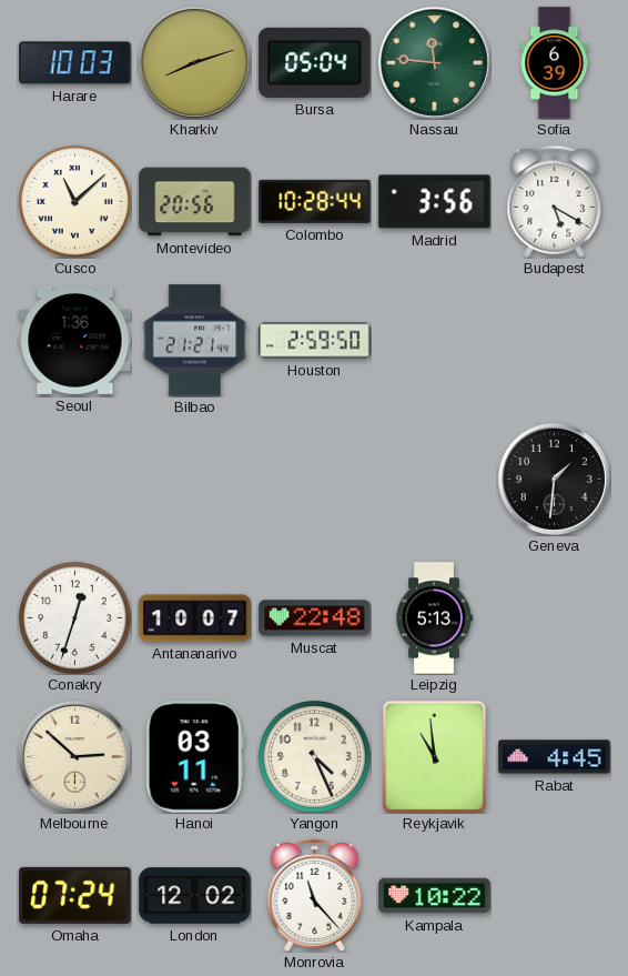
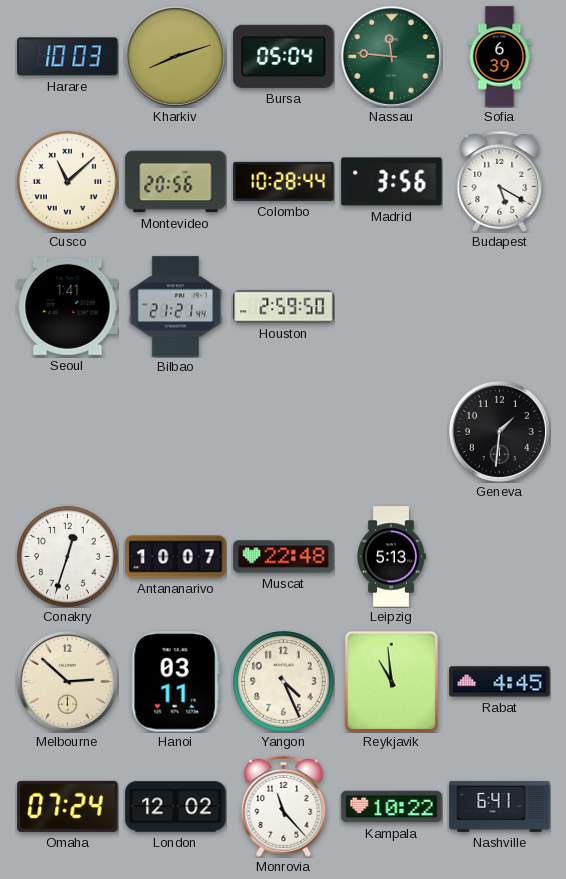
Seoul: 1:36 -> 1:41 (68, 306)
Nashville: none -> 6:41 (500, 807)
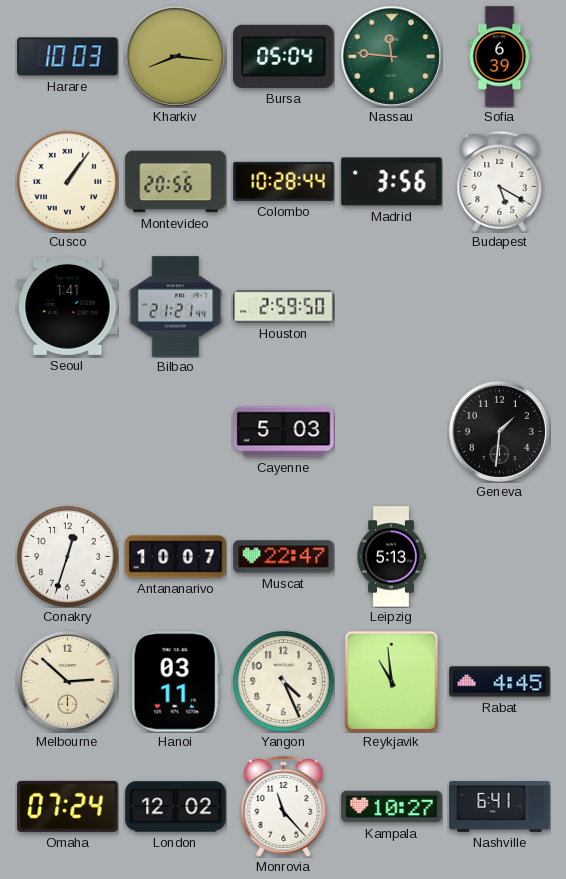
Kharkiv: 8:12 -> 8:16 (175, 56)
Cusco: 11:08 -> 1:06 (68, 182)
Cayenne: none -> 5:03 (284, 432)
Muscat: 22:48 -> 22:47 (284, 557)
Kampala: 10:22 -> 10:27 (392, 807)
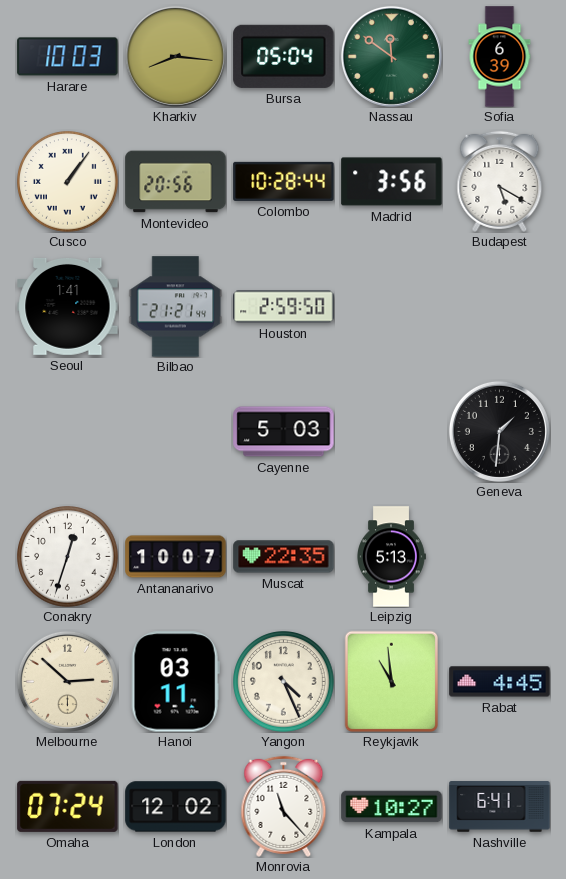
Nassau: 11:46 -> 11:51 (391, 56)
Muscat: 22:47 -> 22:35 (284, 557)
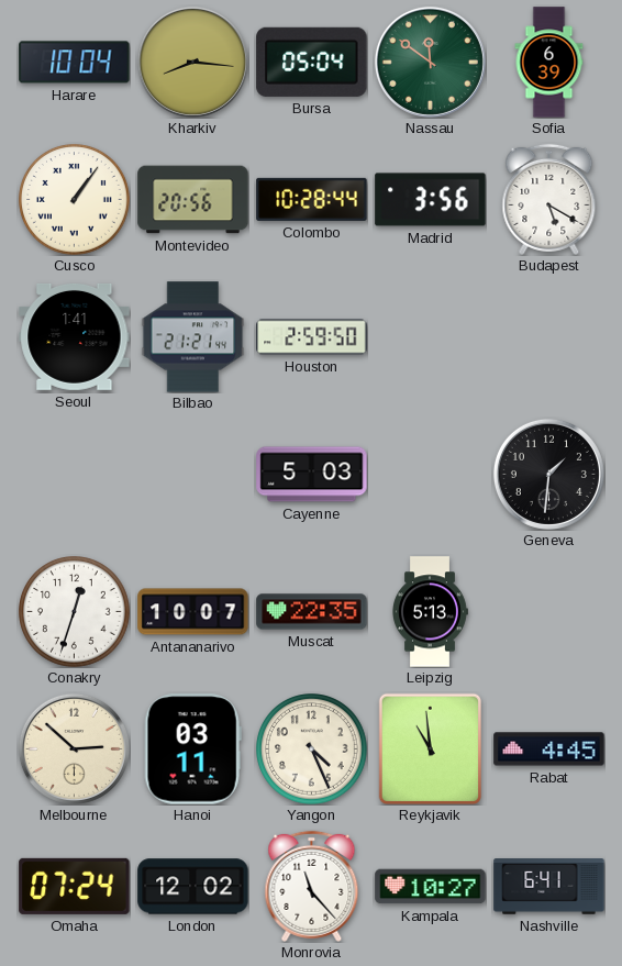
Harare: 10:03 -> 10:04 (75, 63)
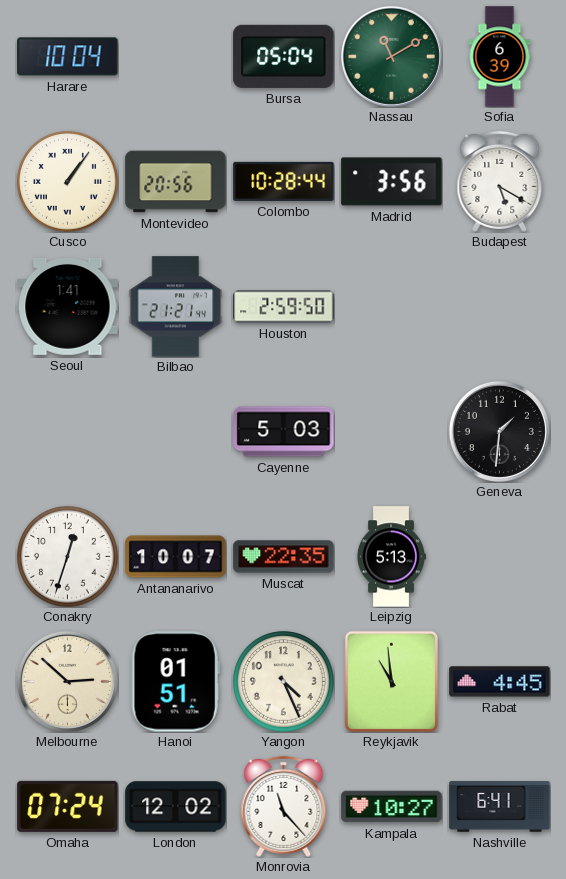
Kharkiv: 8:16 -> none (192, 62)
Nassau: 11:51 -> 11:10 (391, 56)
Hanoi: 03:11 -> 01:51 (175, 682)
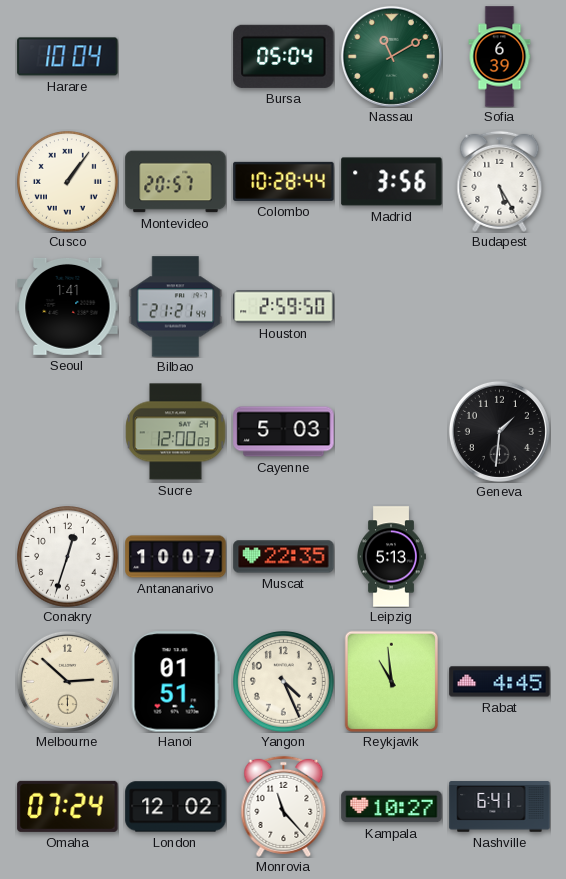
Montevideo: 20:56 -> 20:57 (176, 182)
Budapest: 5:20 -> 5:25 (500, 181)
Sucre: none -> 12:00 (176, 432)
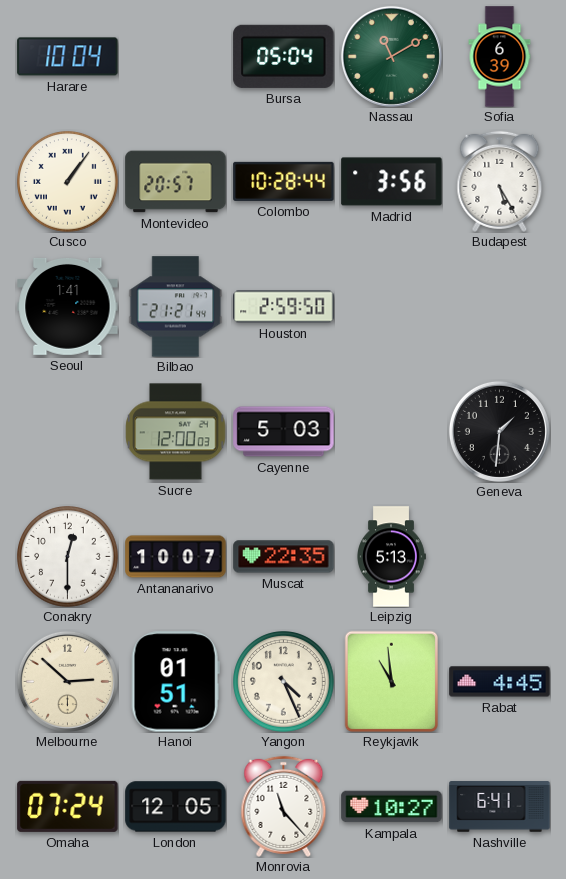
Conakry: 12:33 -> 12:30 (68, 557)
London: 12:02 -> 12:05 (176, 807)
